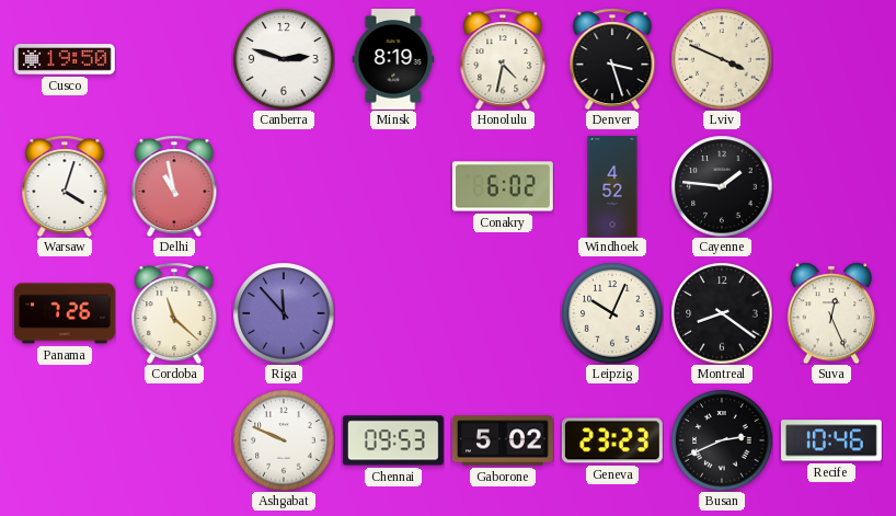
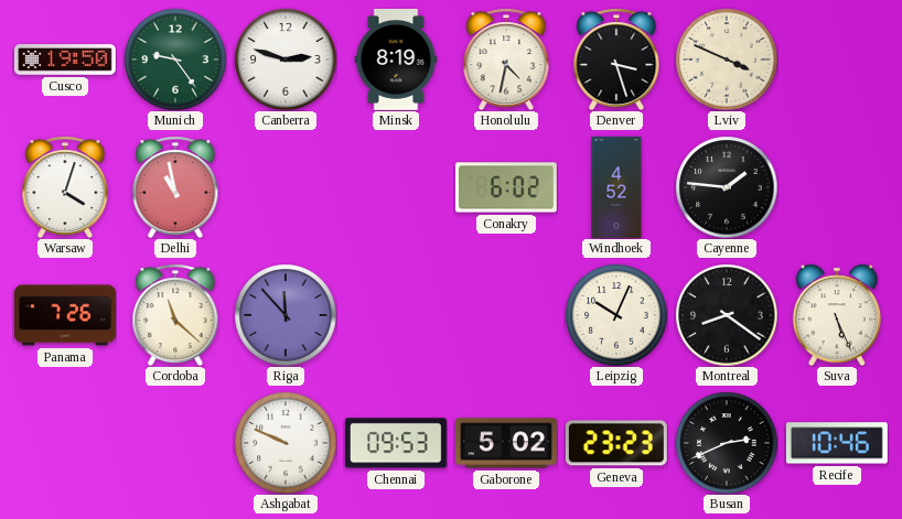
Munich: none -> 9:24 (175, 60)
Suva: 12:26 -> 5:26 (837, 315)
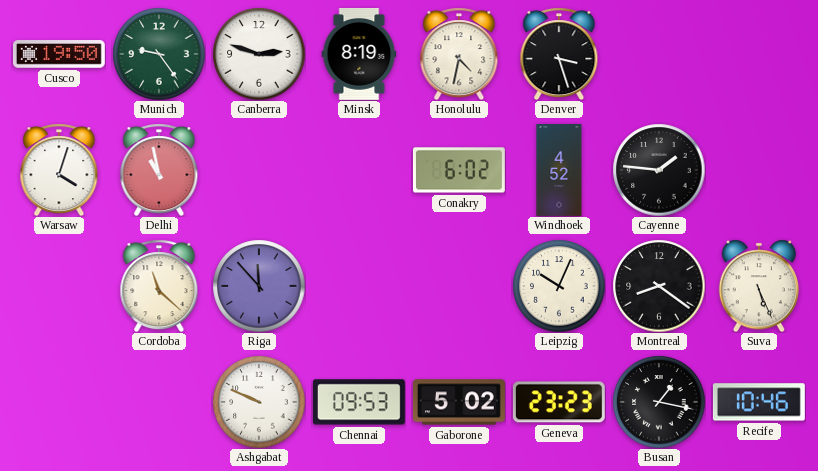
Lviv: 3:49 -> none (727, 60)
Panama: 7:26 -> none (65, 315)
Busan: 2:41 -> 1:17 (659, 402)
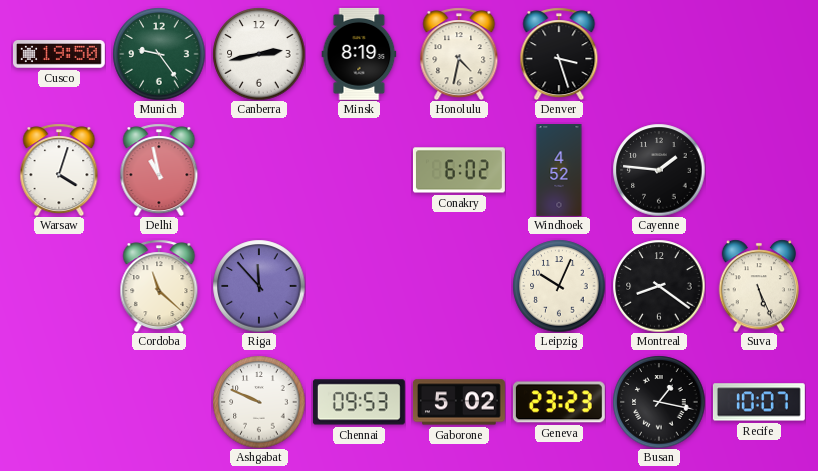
Canberra: 2:48 -> 2:43 (259, 54)
Recife: 10:46 -> 10:07 (759, 402)
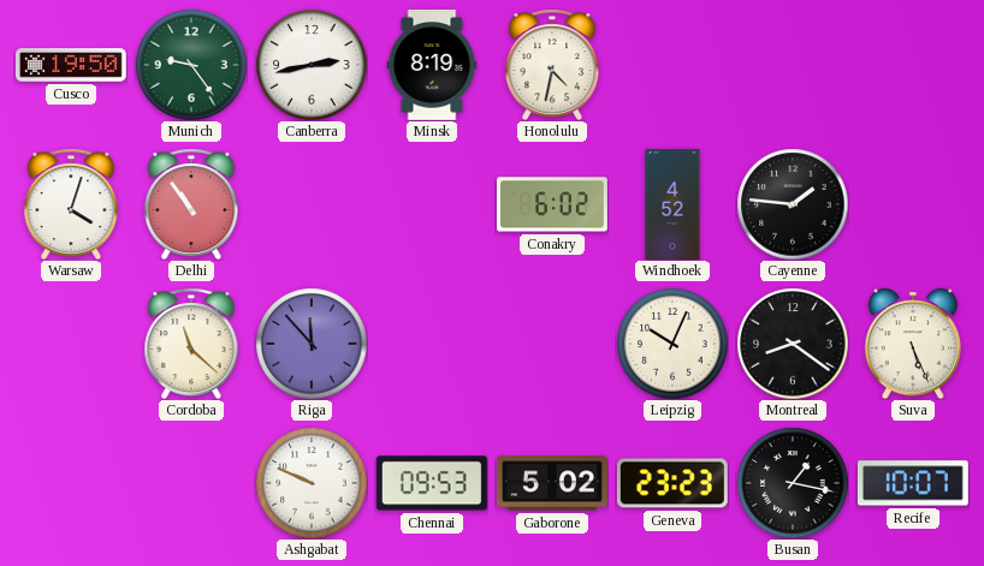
Denver: 3:27 -> none (559, 54)
Delhi: 10:58 -> 10:54 (191, 204)
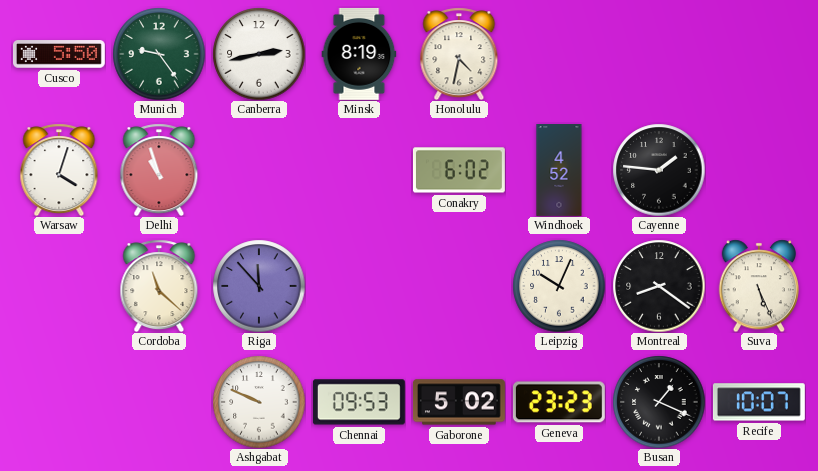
Cusco: 19:50 -> 5:50 (59, 54)
Delhi: 10:54 -> 10:57 (159, 170)
Busan: 1:17 -> 1:19 (659, 402)
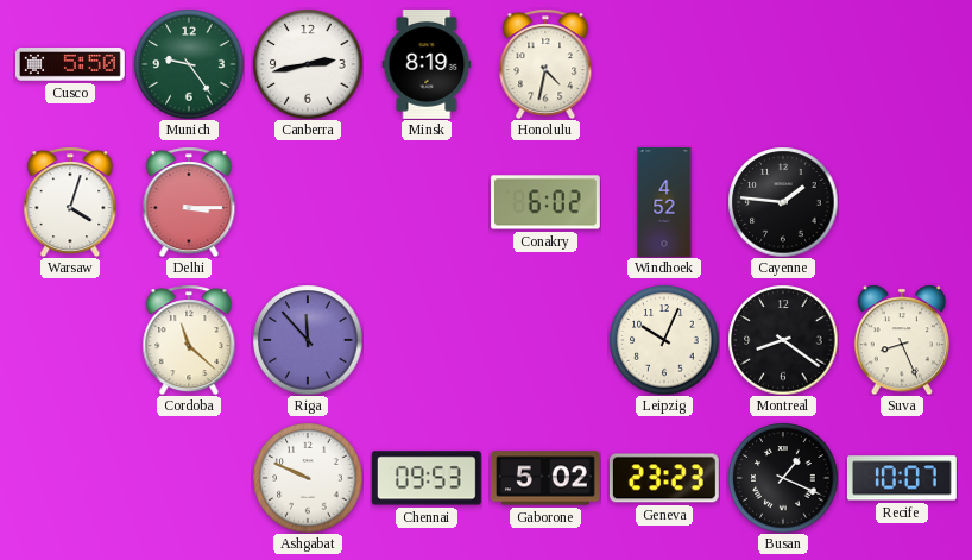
Delhi: 10:57 -> 3:15 (189, 202)
Suva: 5:26 -> 8:26 (902, 340)
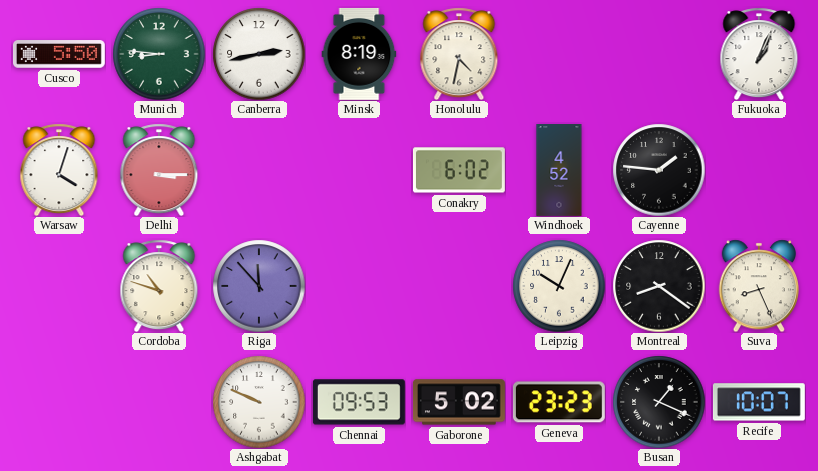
Munich: 9:24 -> 8:46 (159, 54)
Fukuoka: none -> 1:04 (759, 54)
Cordoba: 11:22 -> 10:48 (159, 286)
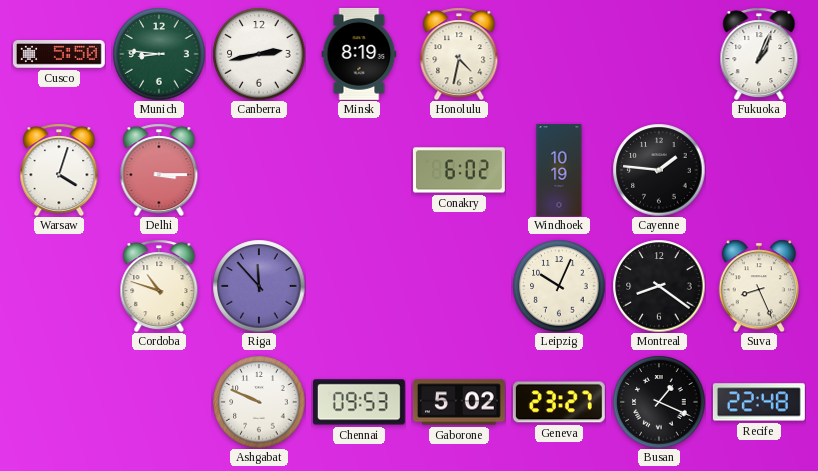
Windhoek: 4:52 -> 10:19 (559, 171)
Geneva: 23:23 -> 23:27 (559, 402)
Recife: 10:07 -> 22:48 (759, 402)
